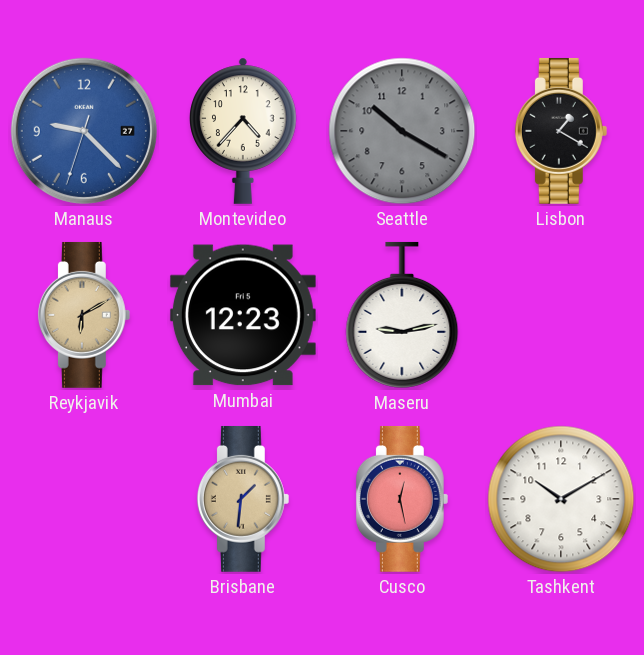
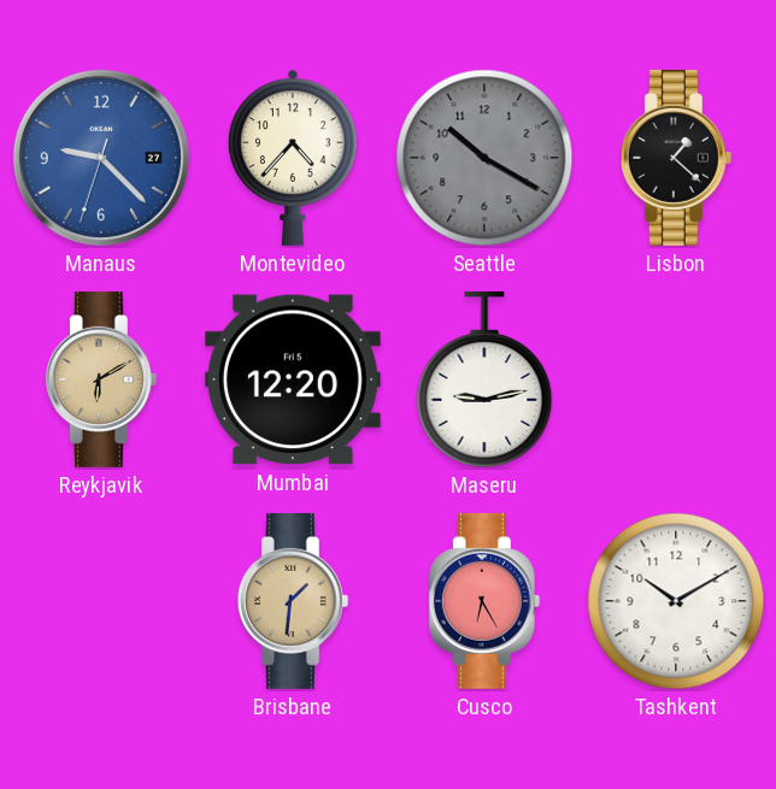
Lisbon: 1:20 -> 1:22 (676, 158)
Mumbai: 12:23 -> 12:20 (293, 379)
Cusco: 12:28 -> 6:25 (484, 601)
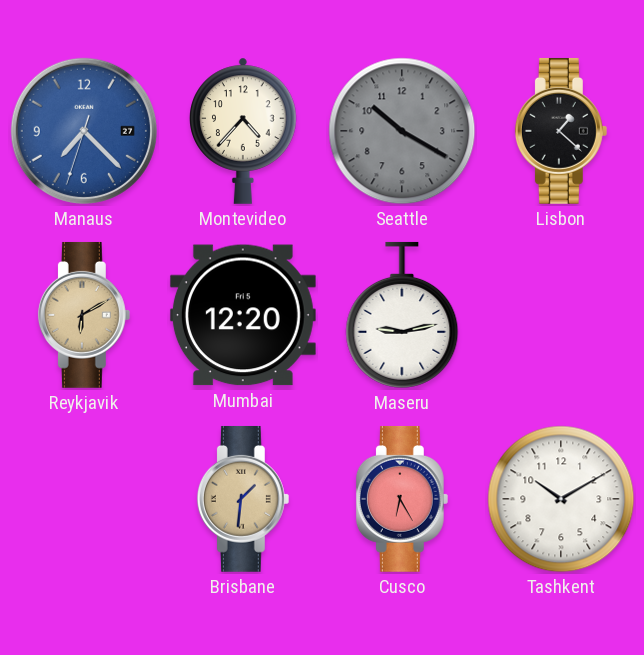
Manaus: 9:22 -> 7:22 (84, 131)
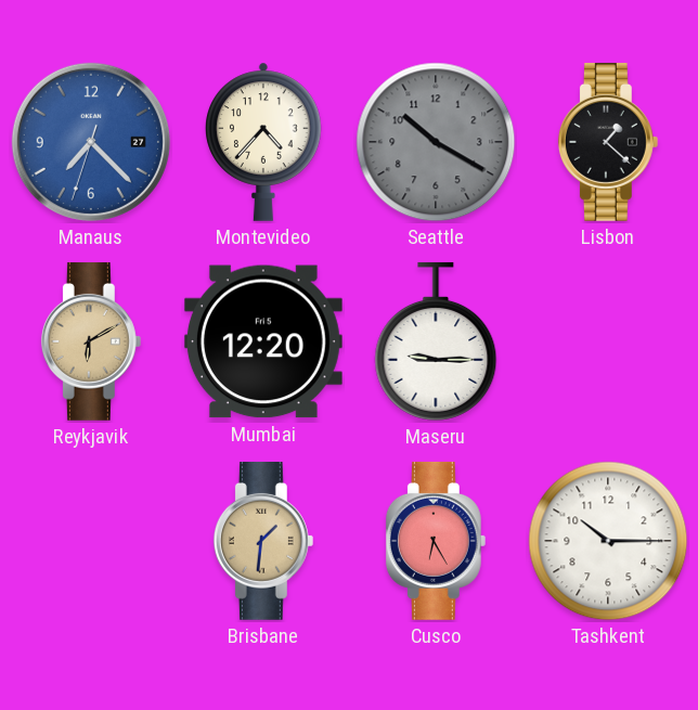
Maseru: 9:13 -> 9:15 (436, 341)
Tashkent: 10:10 -> 10:15 (608, 541)
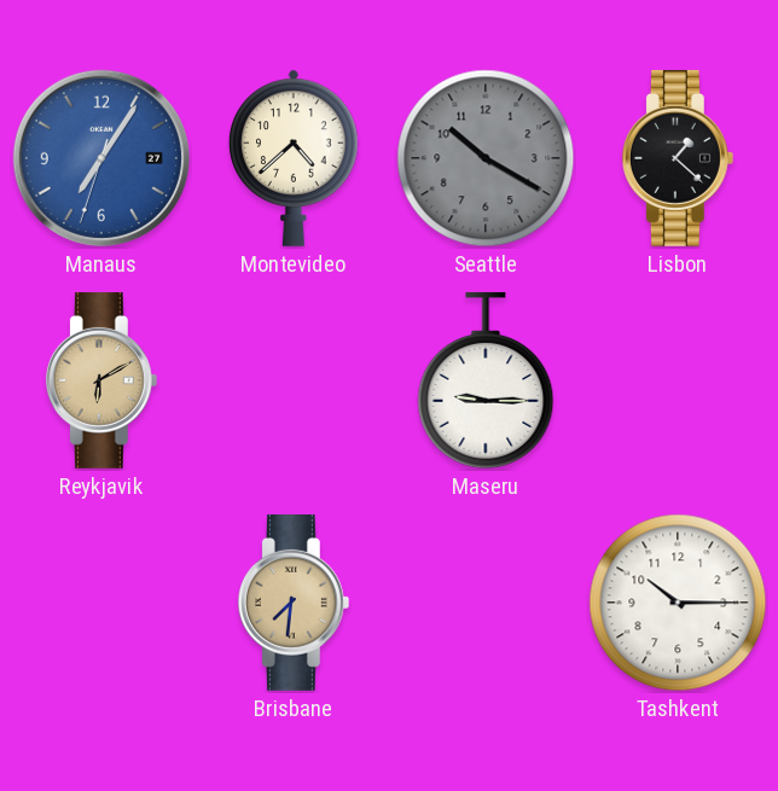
Manaus: 7:22 -> 7:05 (101, 158)
Montevideo: 4:37 -> 4:38 (294, 158)
Mumbai: 12:20 -> none (263, 341)
Brisbane: 1:31 -> 7:31 (294, 603)
Cusco: 6:25 -> none (436, 541)
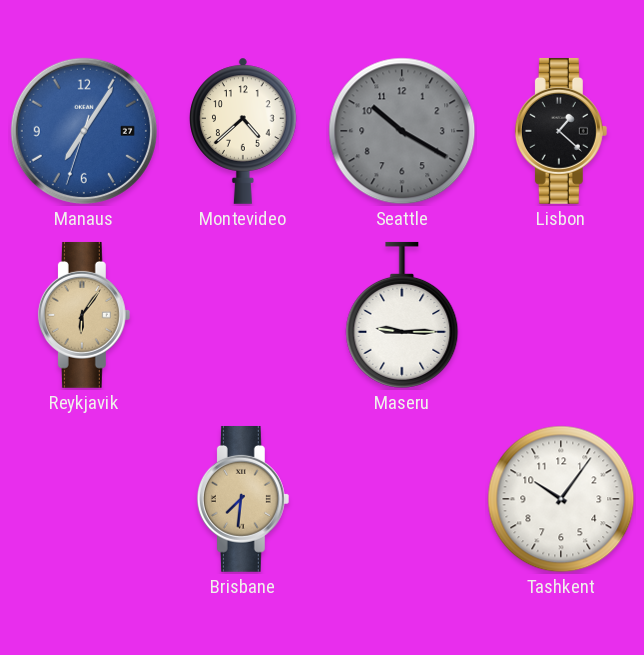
Reykjavik: 6:10 -> 6:06 (84, 315)
Tashkent: 10:15 -> 10:06 (561, 499)
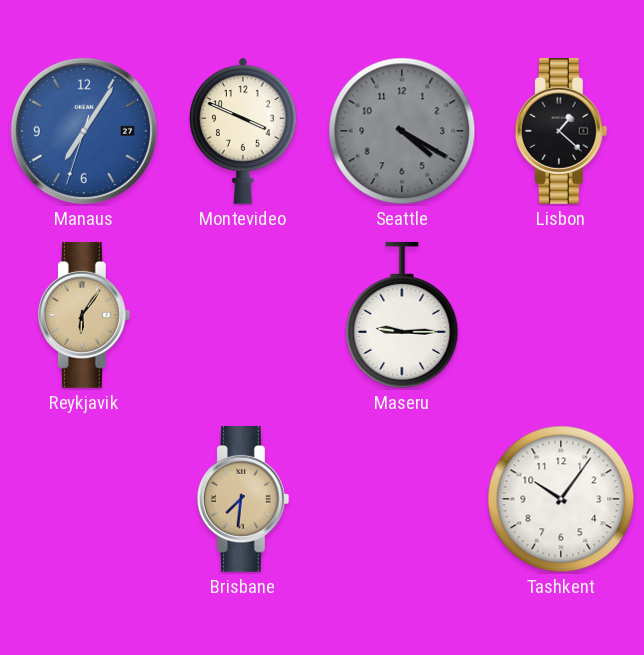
Montevideo: 4:38 -> 3:49 (243, 131)
Seattle: 10:20 -> 4:20 (402, 131)
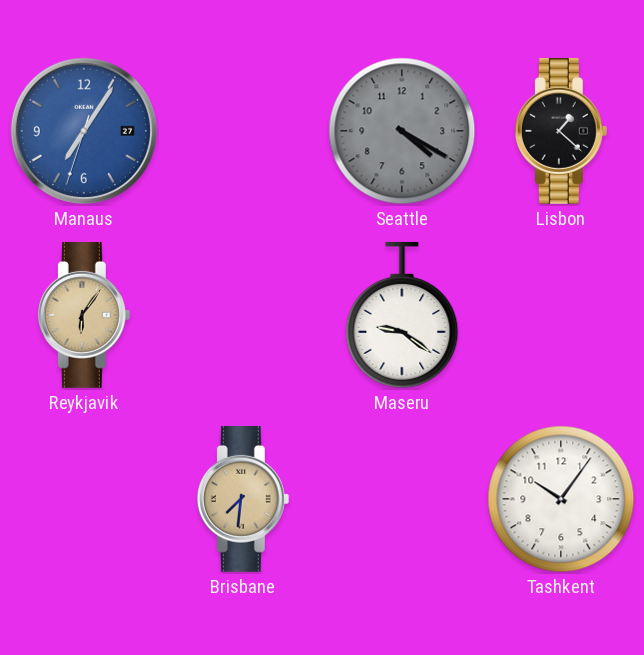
Montevideo: 3:49 -> none (243, 131)
Maseru: 9:15 -> 9:21 (402, 315)
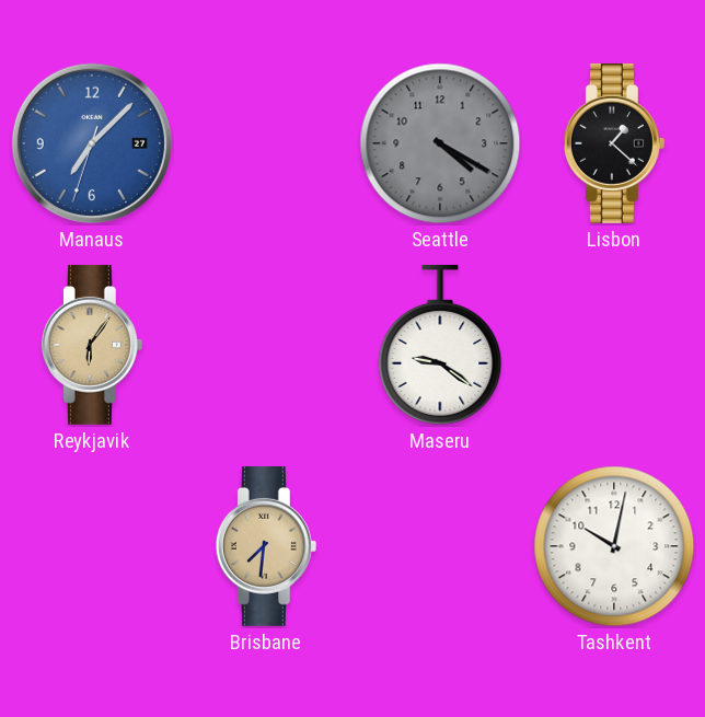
Manaus: 7:05 -> 7:07 (92, 143)
Tashkent: 10:06 -> 10:02 (614, 546)
